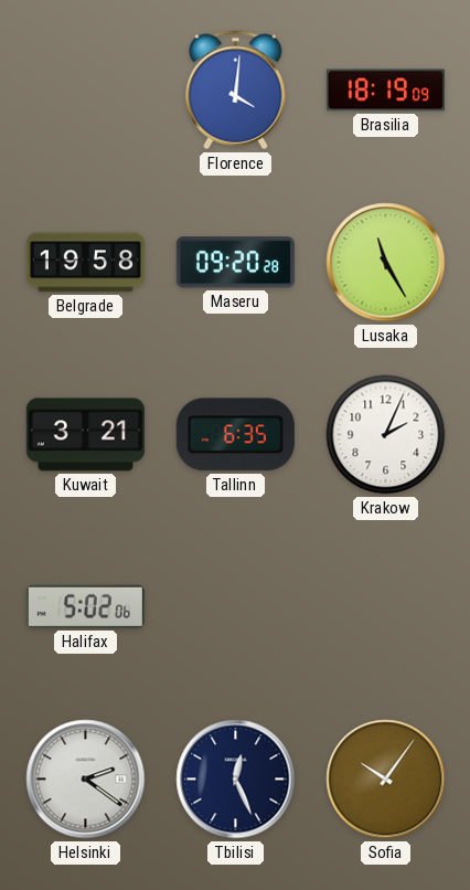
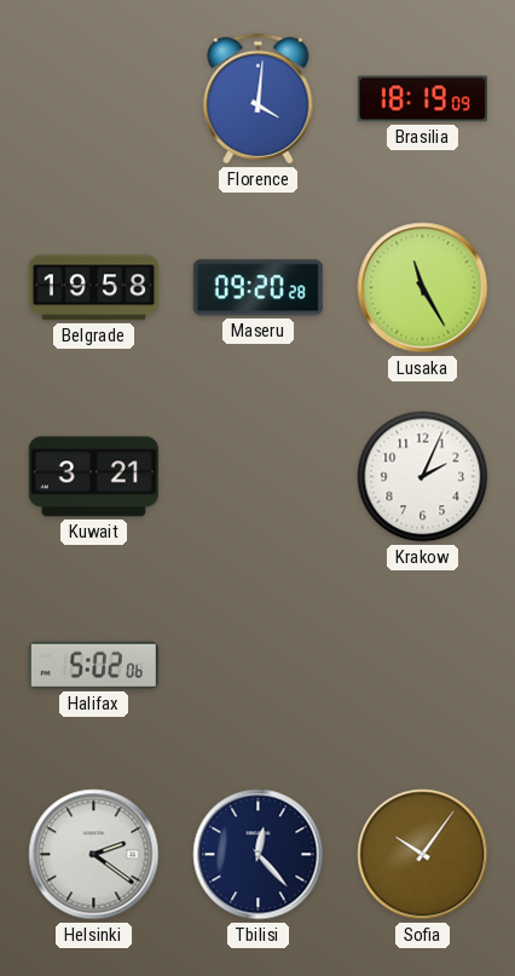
Tallinn: 6:35 -> none (235, 435)
Tbilisi: 12:26 -> 12:23 (259, 855)
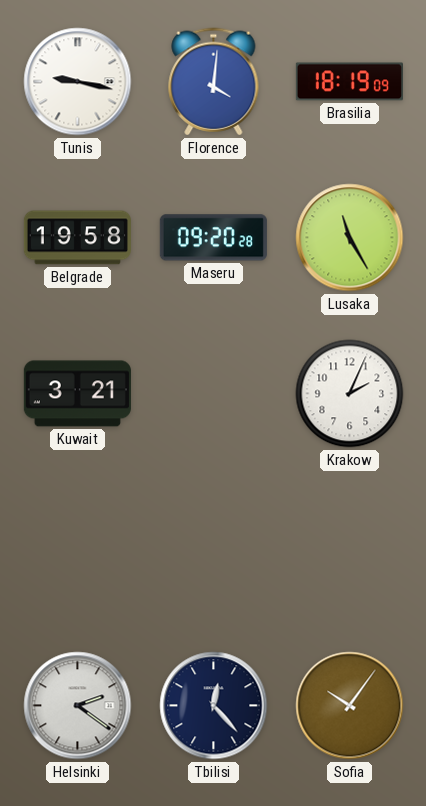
Tunis: none -> 9:17 (78, 82)
Halifax: 5:02 -> none (93, 665)
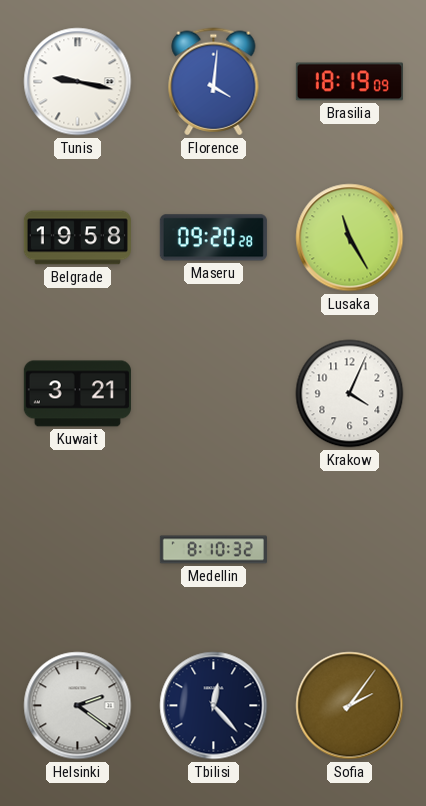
Krakow: 2:04 -> 4:04 (350, 394)
Medellin: none -> 8:10 (213, 550)
Sofia: 10:06 -> 2:06 (350, 706)
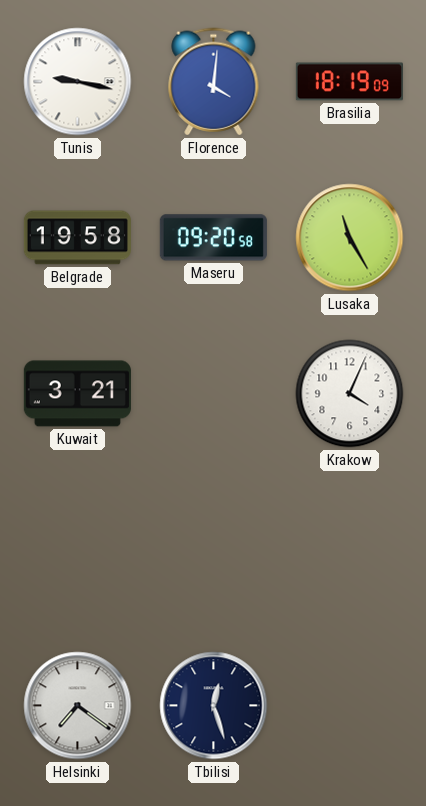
Maseru: 09:20:28 -> 09:20:58 (213, 238)
Medellin: 8:10 -> none (213, 550)
Helsinki: 2:21 -> 7:21 (78, 706)
Tbilisi: 12:23 -> 12:27 (214, 706)
Sofia: 2:06 -> none (350, 706)
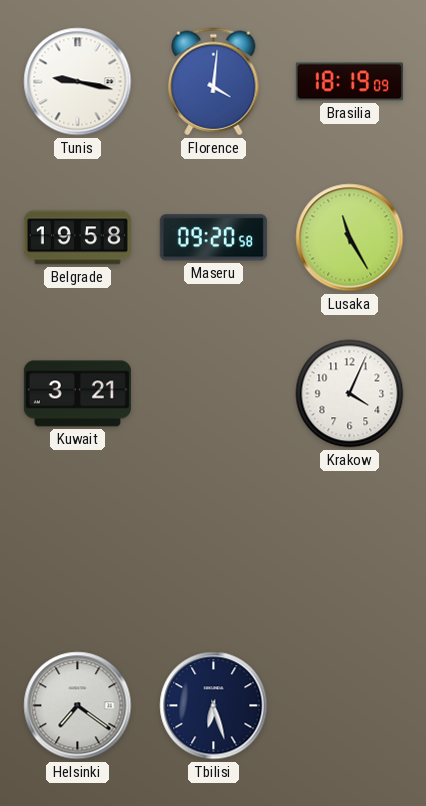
Tbilisi: 12:27 -> 6:27 (214, 706)
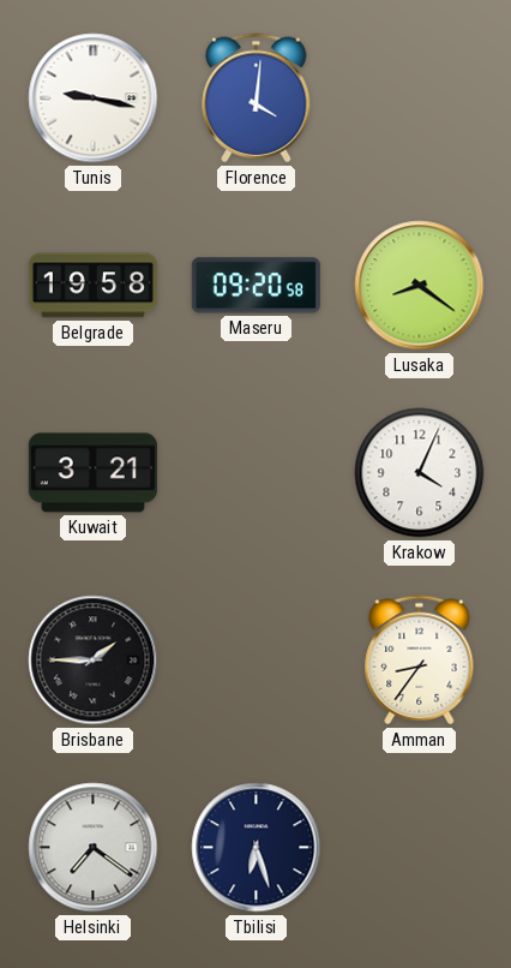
Brasilia: 18:19 -> none (349, 82)
Lusaka: 11:25 -> 8:21 (420, 286)
Brisbane: none -> 1:45 (94, 661)
Amman: none -> 8:36 (420, 661)
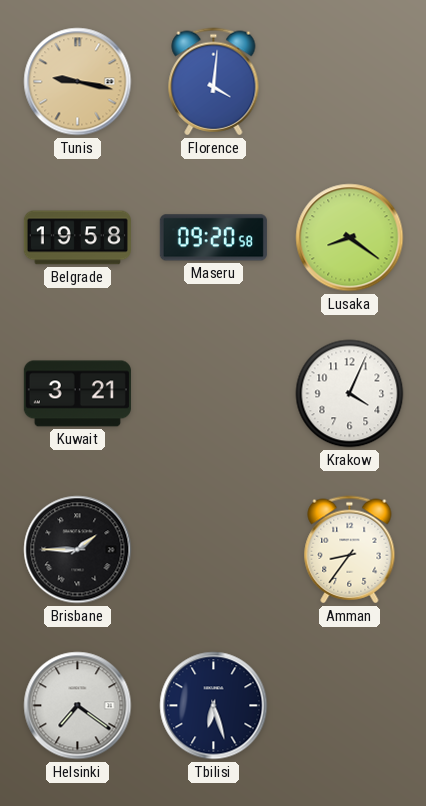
Tunis dial: white -> champagne (78, 82)
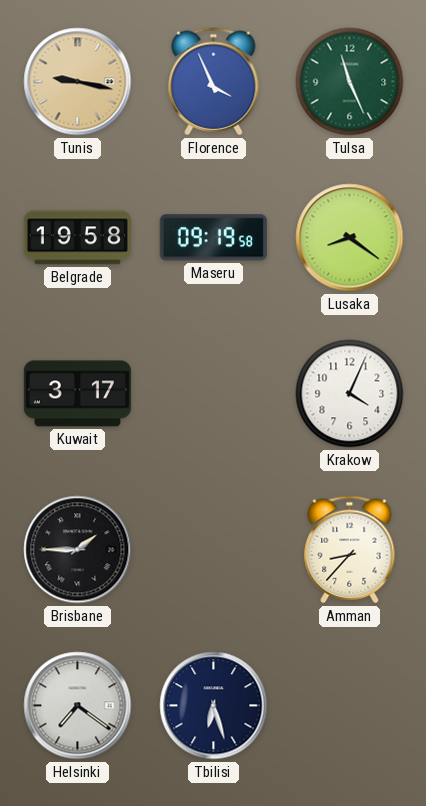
Florence: 4:01 -> 3:56 (214, 82)
Tulsa: none -> 11:26 (350, 82)
Maseru: 09:20 -> 09:19 (213, 238)
Kuwait: 3:21 -> 3:17 (77, 394)
Amman: 8:36 -> 8:37 (350, 550)
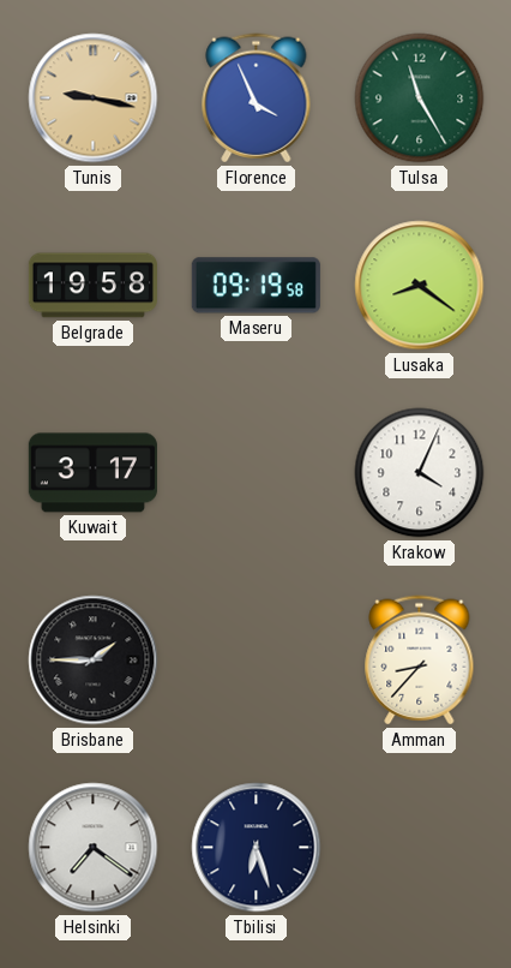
Tulsa: 11:26 -> 11:25 (420, 98)
